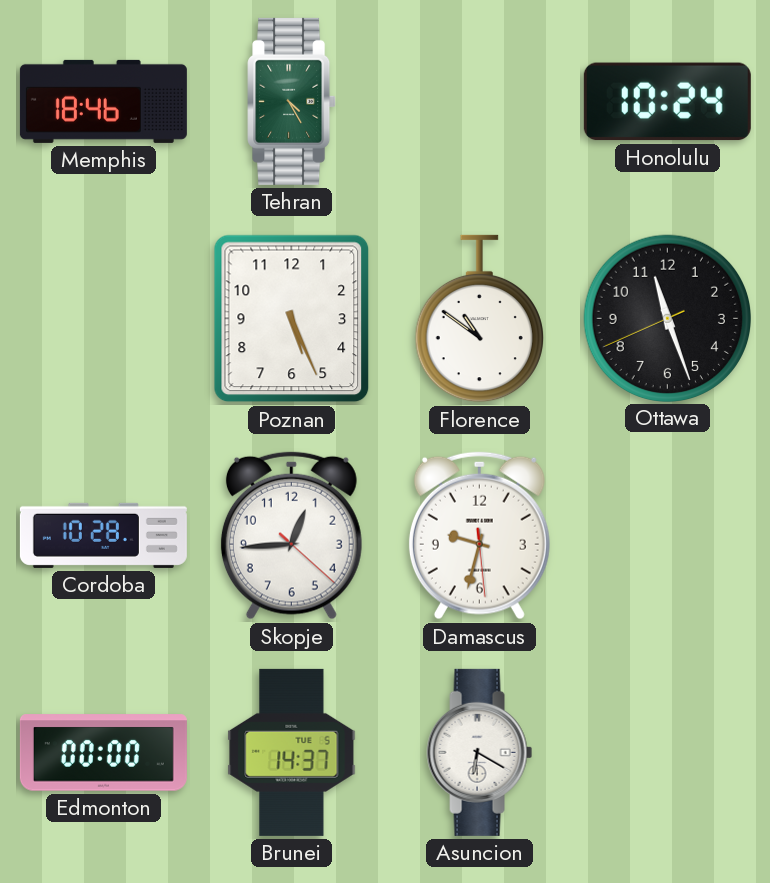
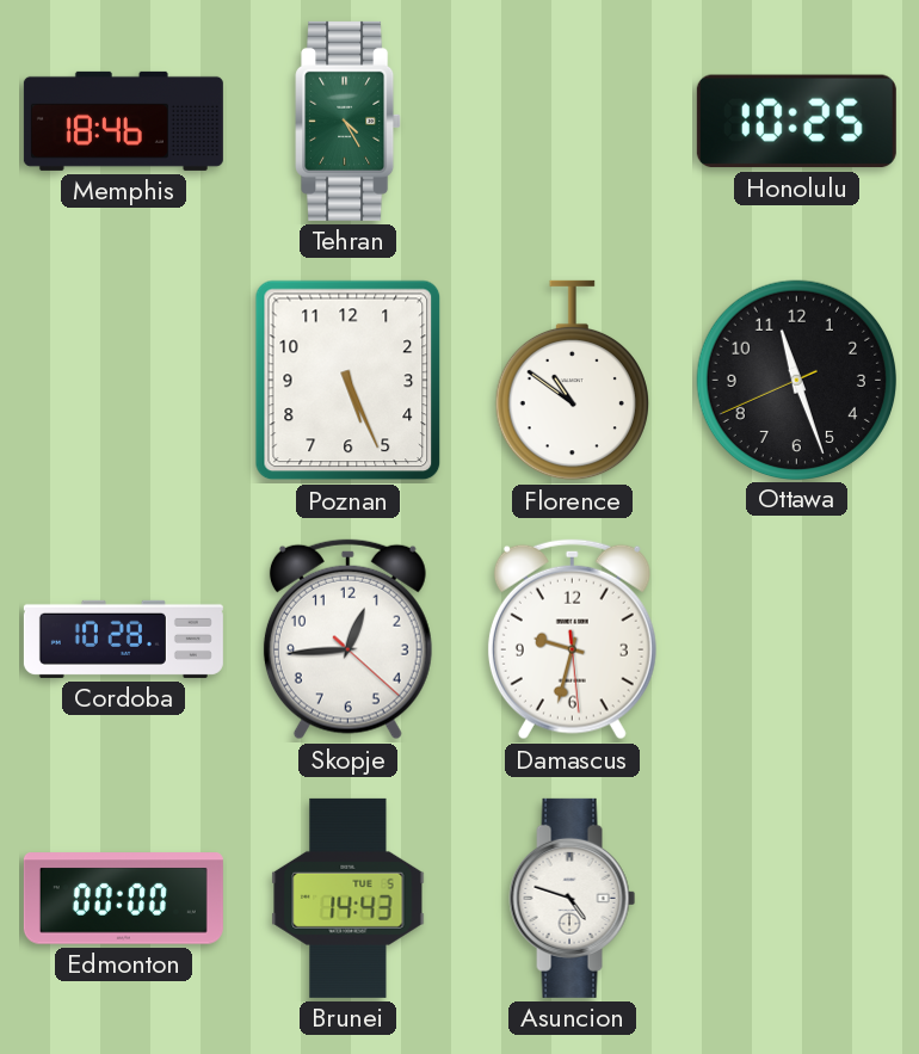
Honolulu: 10:24 -> 10:25 (796, 122)
Brunei: 14:37 -> 14:43 (349, 898)
Asuncion: 6:20 -> 4:48 (573, 898)
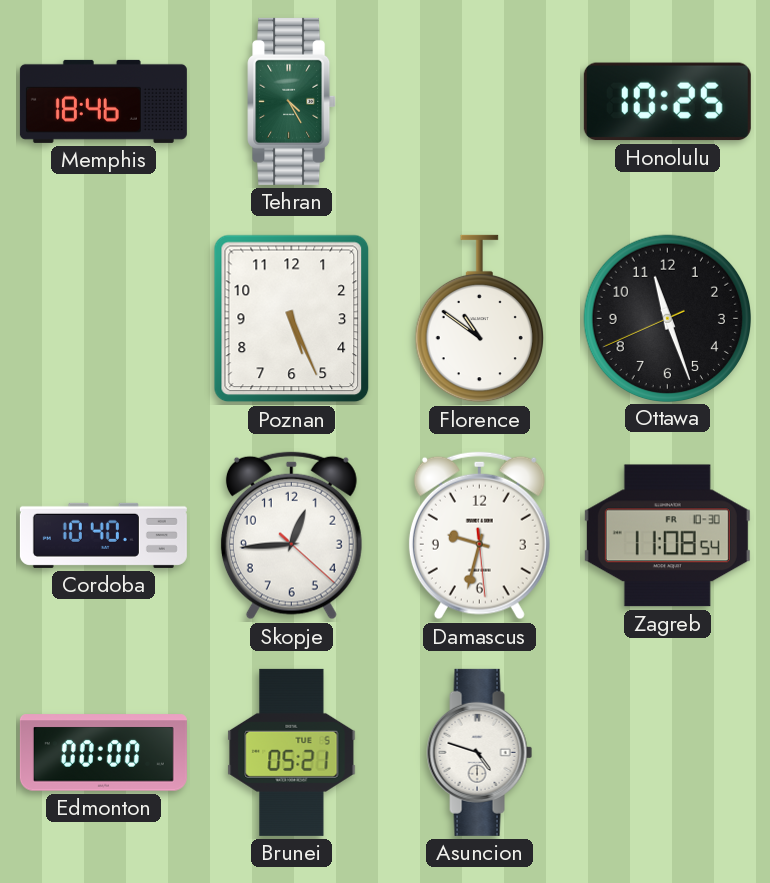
Cordoba: 10:28 -> 10:40 (103, 535)
Zagreb: none -> 11:08 (667, 536)
Brunei: 14:43 -> 05:21 (292, 752)
